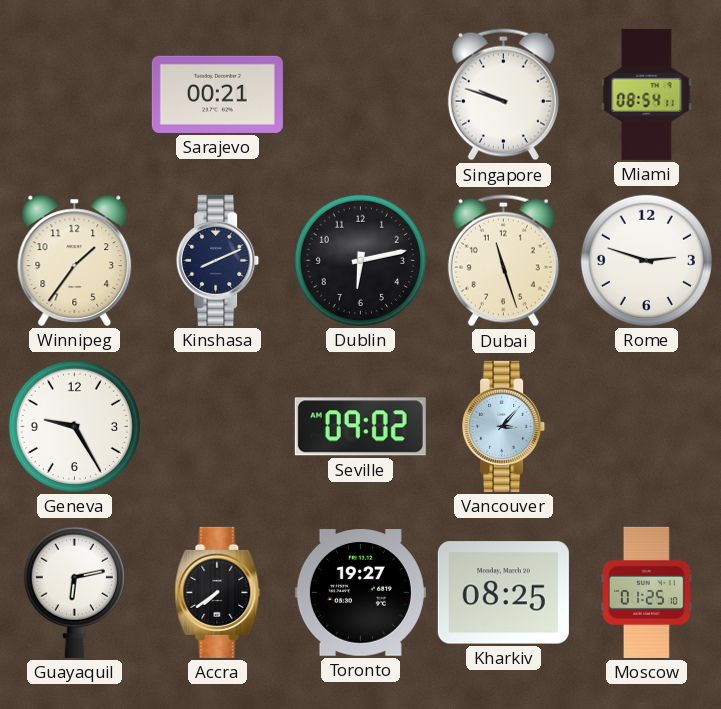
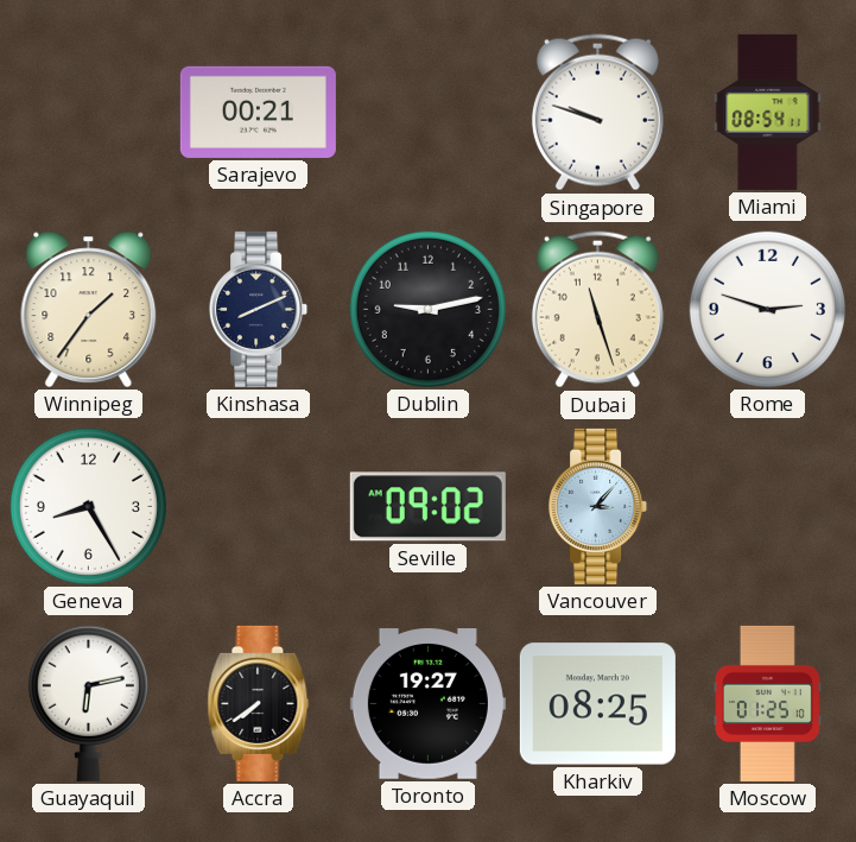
Dublin: 6:13 -> 9:13 (427, 309)
Geneva: 9:25 -> 8:25 (88, 506)
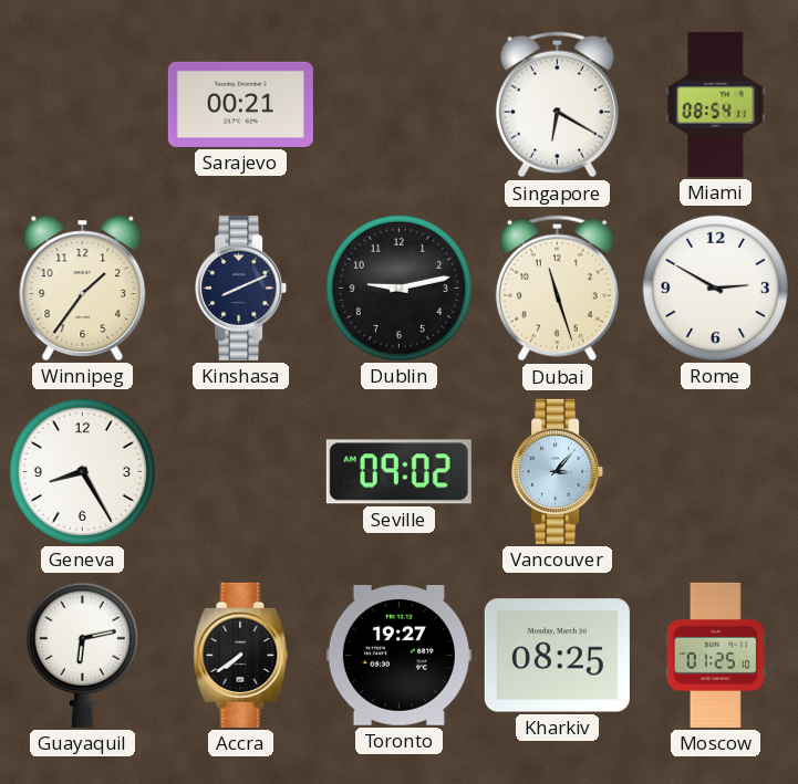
Singapore: 9:48 -> 6:20 (557, 105)
Rome: 2:48 -> 2:50 (715, 288)
